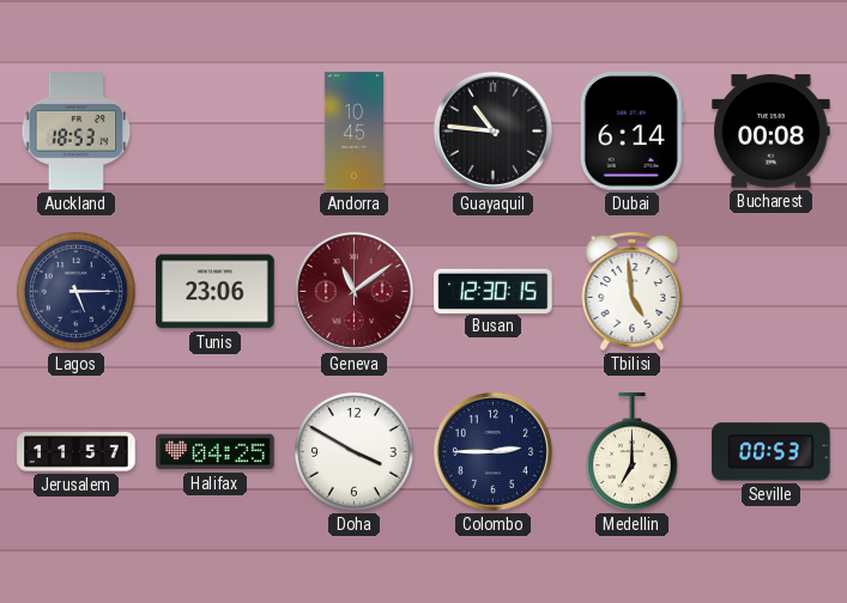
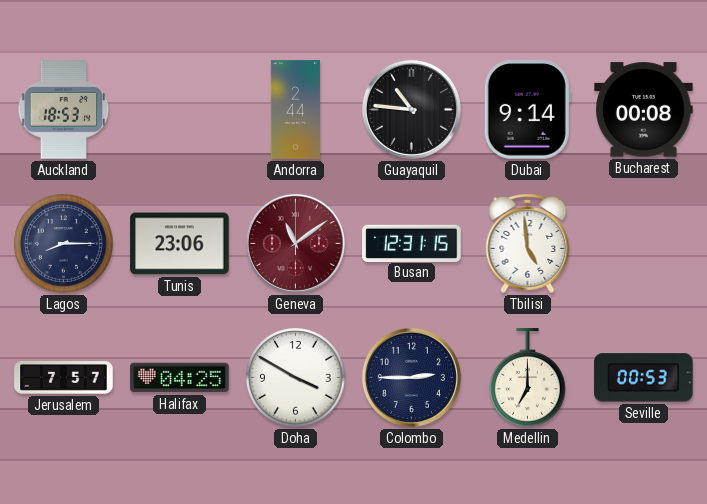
Andorra: 10:45 -> 2:44 (295, 110)
Dubai: 6:14 -> 9:14 (527, 110)
Lagos: 5:15 -> 8:15 (64, 244)
Busan: 12:30 -> 12:31 (412, 243)
Jerusalem: 11:57 -> 7:57 (64, 378)
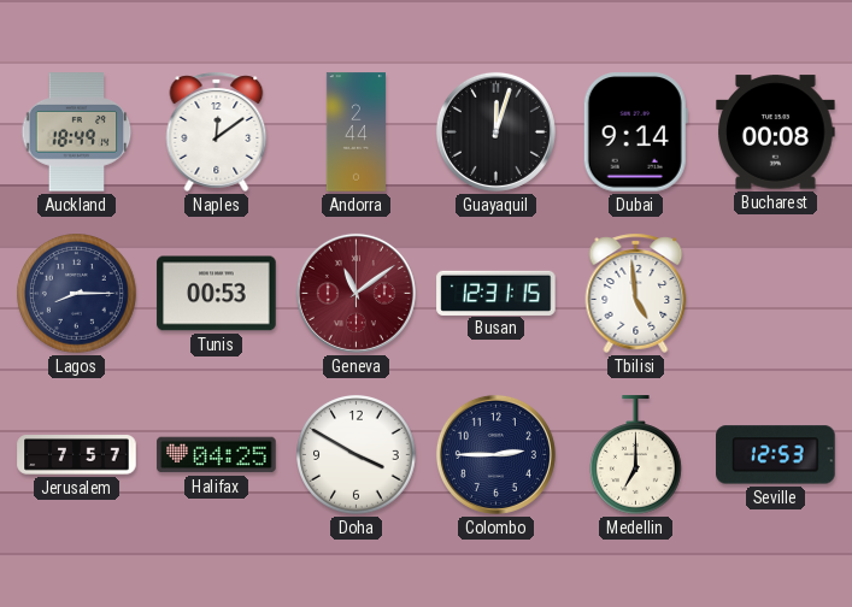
Auckland: 18:53 -> 18:49 (77, 132)
Naples: none -> 12:09 (217, 131)
Guayaquil: 10:46 -> 12:03 (495, 131)
Tunis: 23:06 -> 00:53 (217, 294)
Seville: 00:53 -> 12:53 (776, 455)
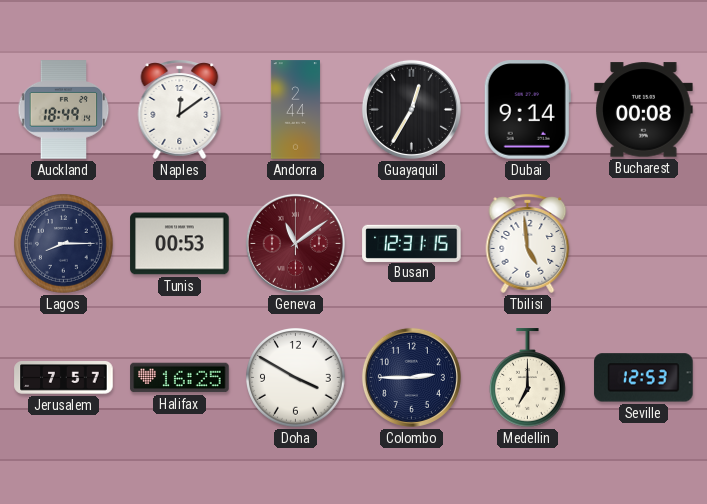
Guayaquil: 12:03 -> 12:35 (411, 109)
Halifax: 04:25 -> 16:25 (180, 378)
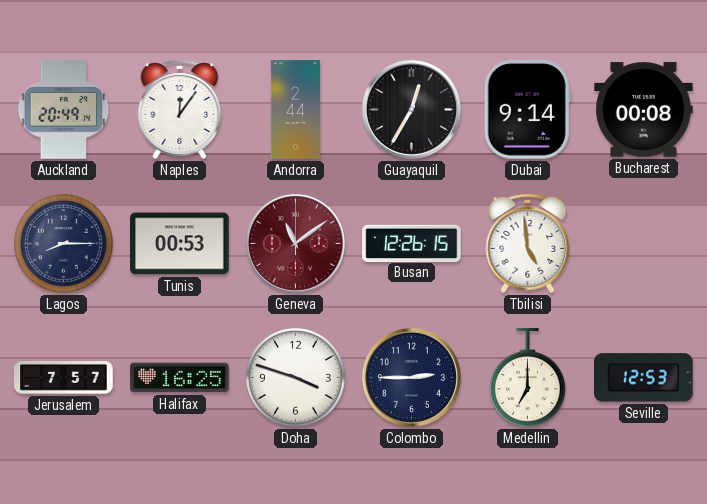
Auckland: 18:49 -> 20:49 (64, 110)
Naples: 12:09 -> 12:06 (180, 109)
Busan: 12:31 -> 12:26 (412, 243)
Doha: 3:50 -> 3:48 (296, 378)
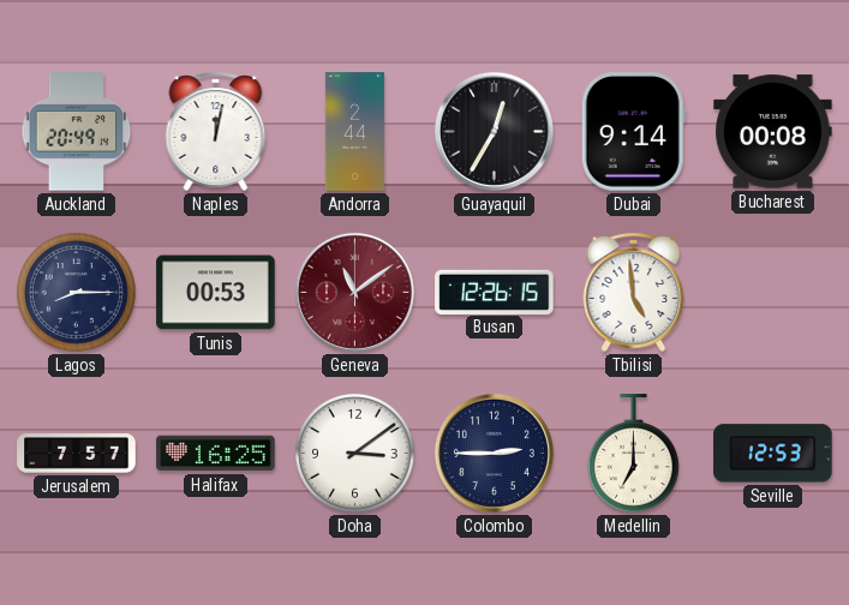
Naples: 12:06 -> 12:02 (216, 131)
Doha: 3:48 -> 3:09 (355, 454)
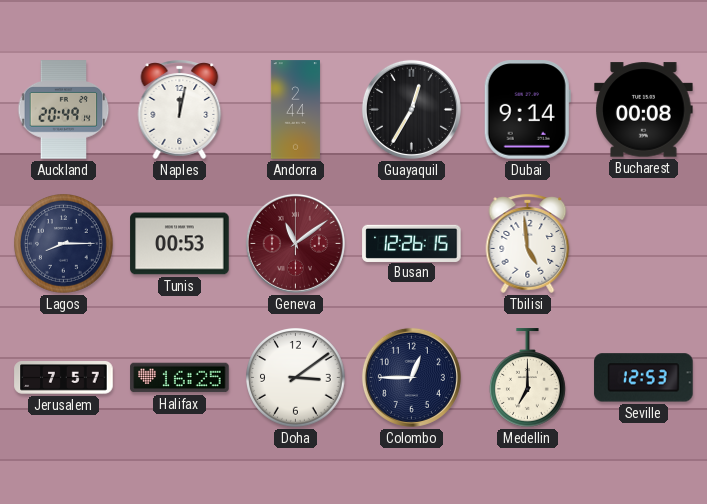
Colombo: 2:45 -> 12:45 (411, 377)
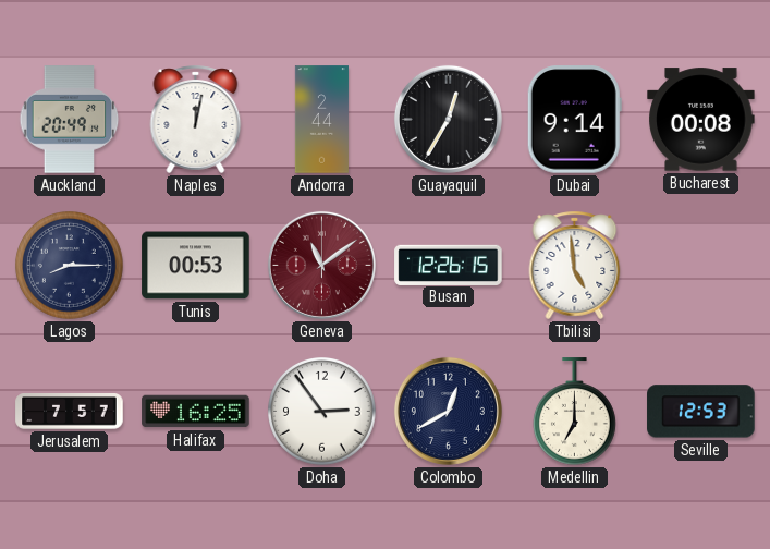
Doha: 3:09 -> 2:54 (322, 412)
Colombo: 12:45 -> 12:40 (448, 411)
